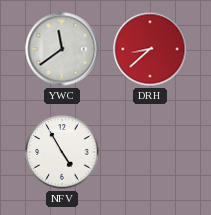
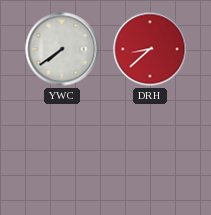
YWC: 11:39 -> 7:39 (62, 49)
NFV: 4:55 -> none (62, 152)
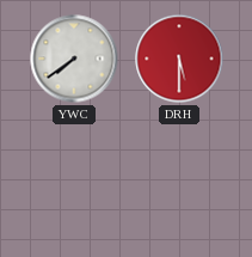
DRH: 8:38 -> 5:30 (179, 59)
